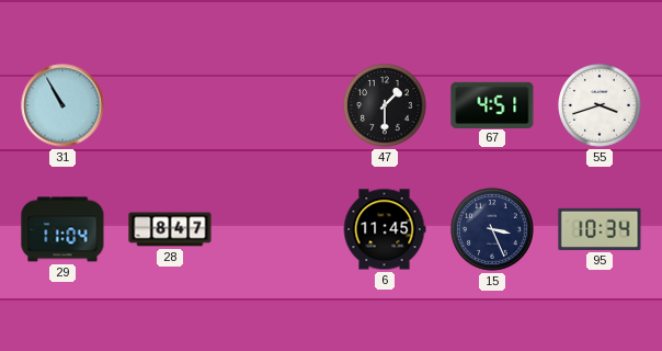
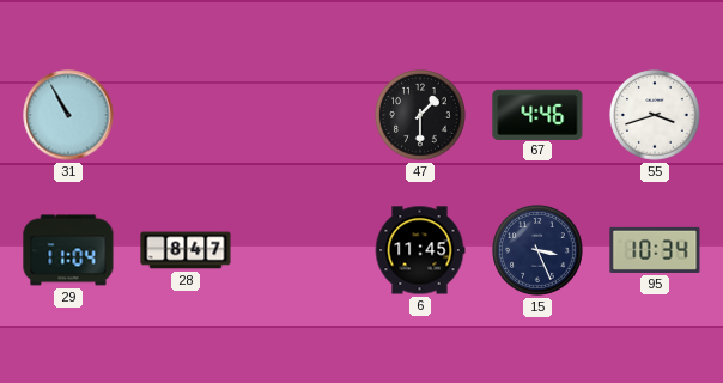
67: 4:51 -> 4:46 (537, 114)
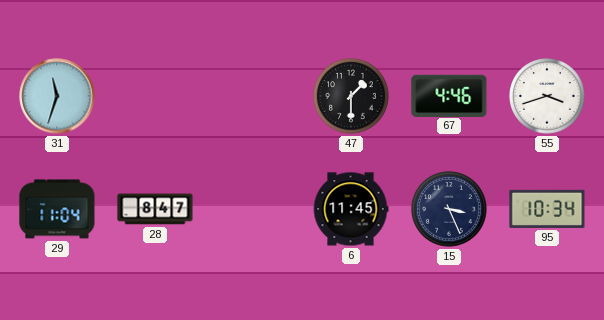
31: 10:55 -> 11:33 (57, 96)
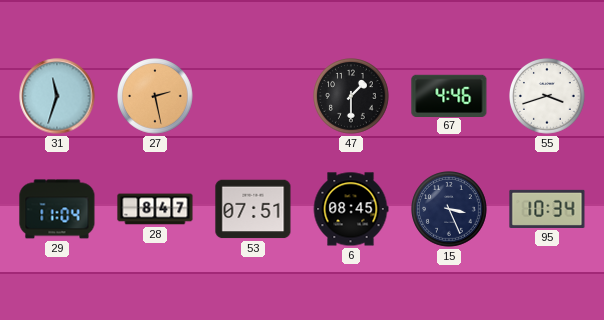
27: none -> 2:28 (156, 97)
53: none -> 07:51 (253, 209)
6: 11:45 -> 08:45 (351, 209)
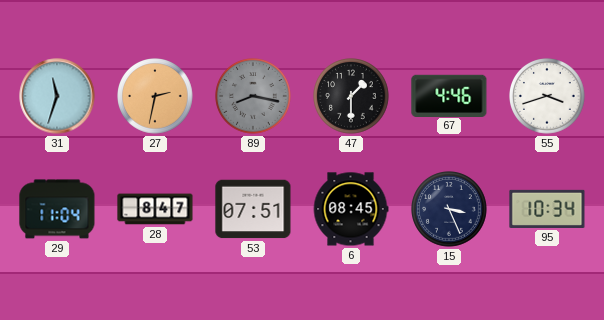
27: 2:28 -> 2:32 (156, 97)
89: none -> 8:17 (254, 97)
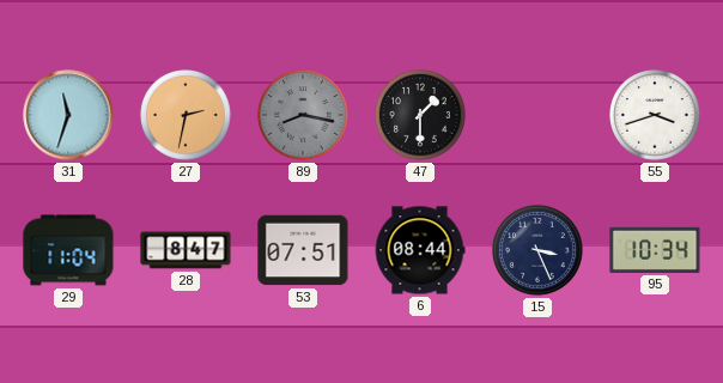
67: 4:46 -> none (449, 95)
6: 08:45 -> 08:44 (420, 250)
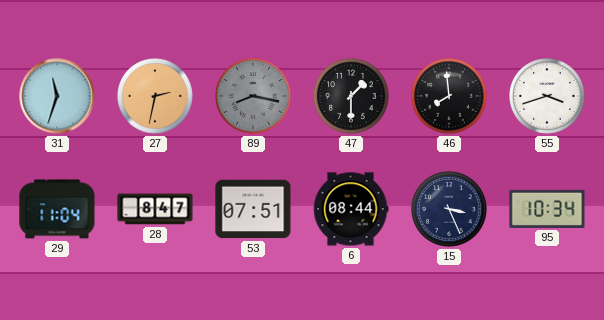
46: none -> 7:59 (450, 97)
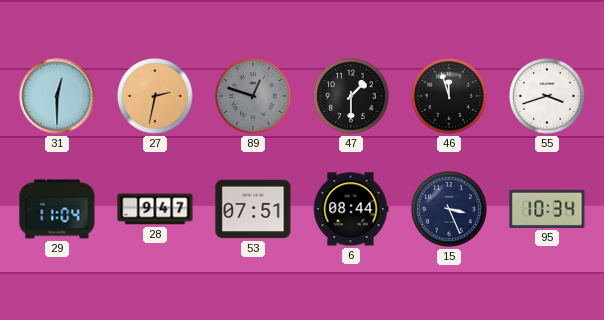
31: 11:33 -> 12:30 (57, 96)
89: 8:17 -> 12:48 (254, 97)
46: 7:59 -> 11:57 (450, 97)
28: 8:47 -> 9:47 (155, 209)
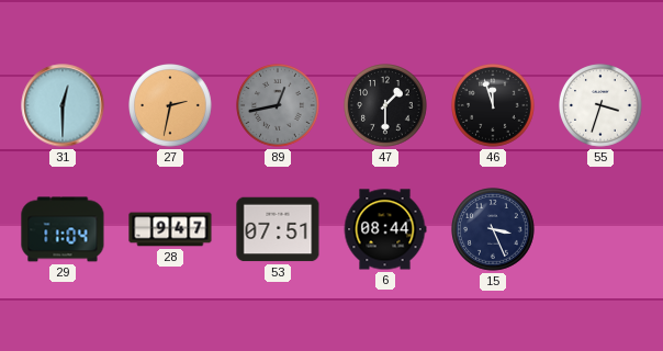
89: 12:48 -> 12:43 (279, 106)
55: 3:42 -> 3:33 (602, 106)
95: 10:34 -> none (547, 209)
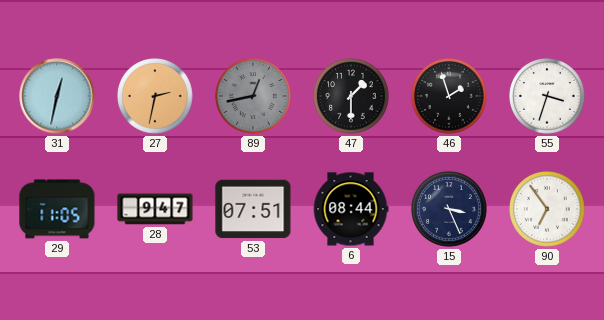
31: 12:30 -> 12:32 (57, 96)
46: 11:57 -> 1:57 (450, 97)
29: 11:04 -> 11:05 (57, 209)
90: none -> 6:54 (548, 210)
